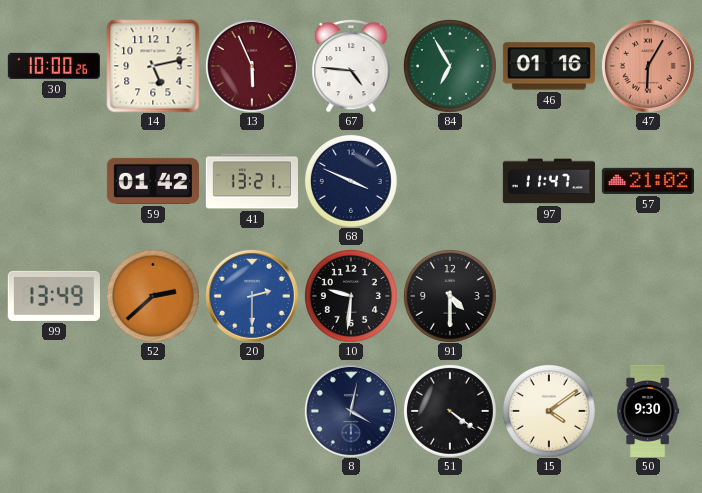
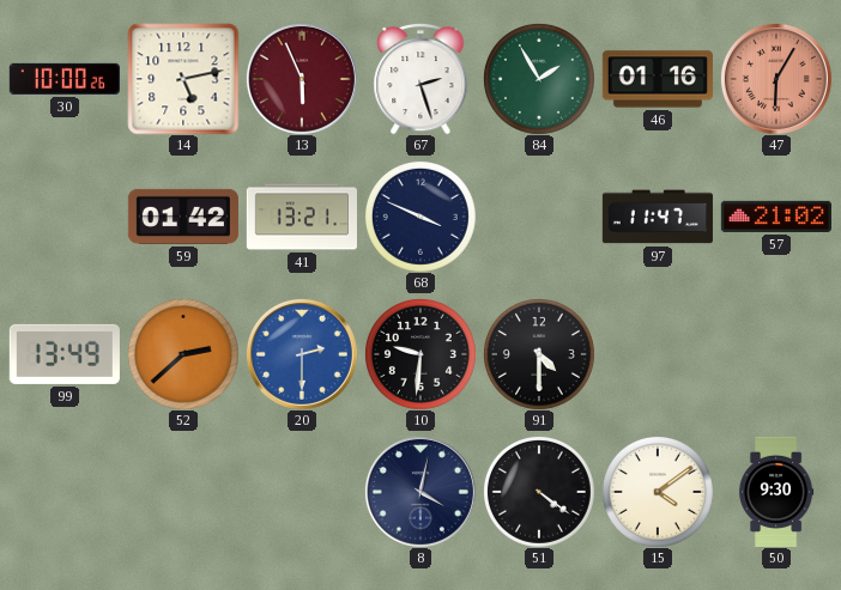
67: 4:46 -> 2:27 (421, 79)
84: 6:55 -> 1:55 (539, 79)
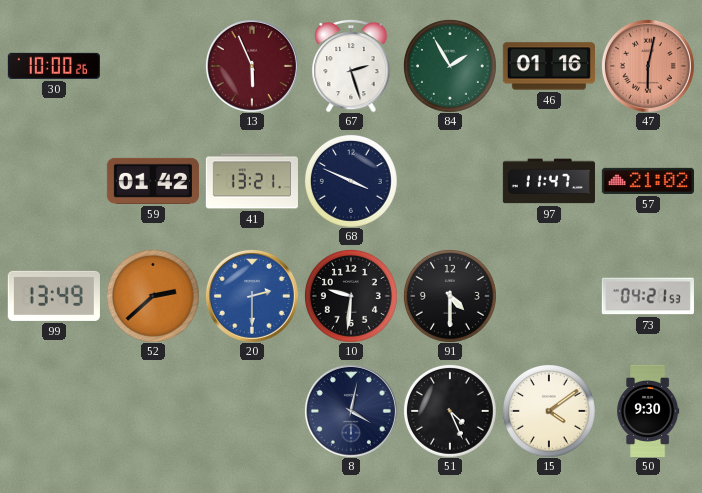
14: 5:13 -> none (183, 79)
47: 6:05 -> 6:02 (648, 66)
73: none -> 04:21 (648, 296)
51: 4:21 -> 4:26 (450, 411)
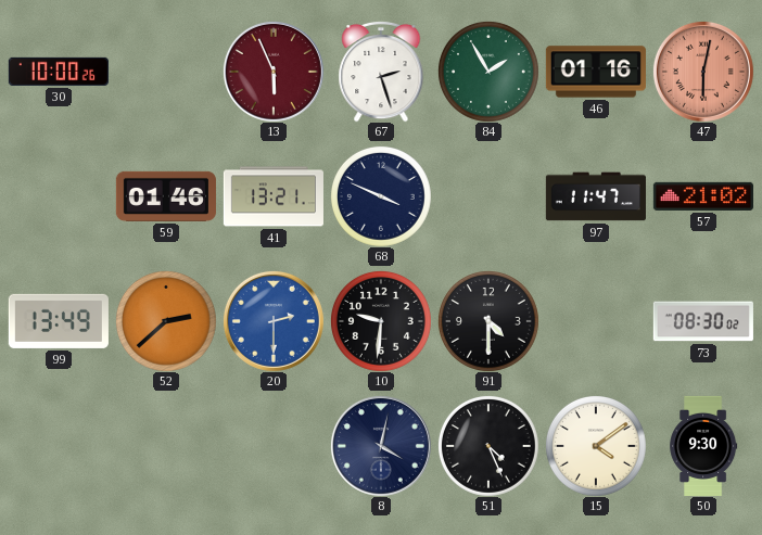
59: 01:42 -> 01:46 (166, 196)
73: 04:21 -> 08:30 (703, 321)
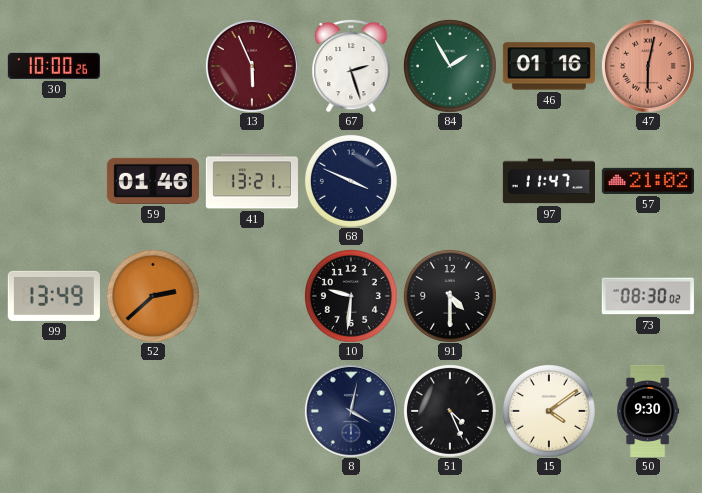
20: 2:30 -> none (274, 321)
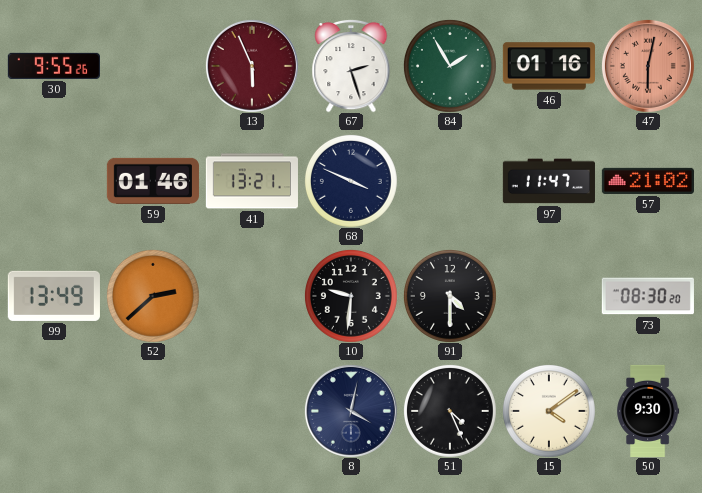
30: 10:00 -> 9:55 (54, 66)
73: 08:30:02 -> 08:30:20 (648, 296)
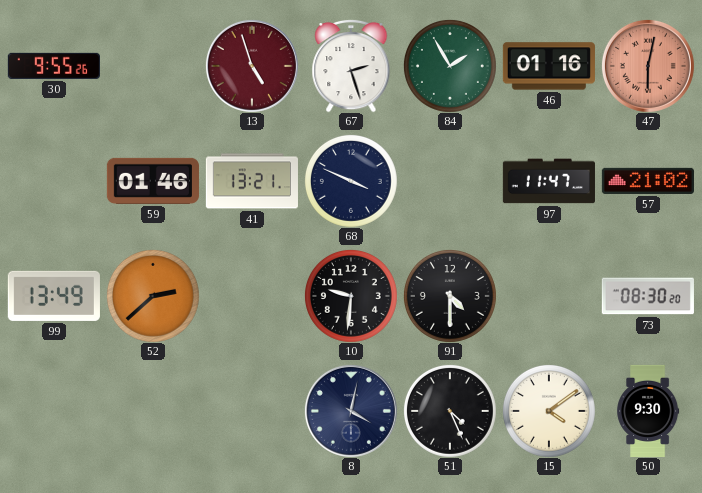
13: 5:56 -> 4:57 (252, 66)
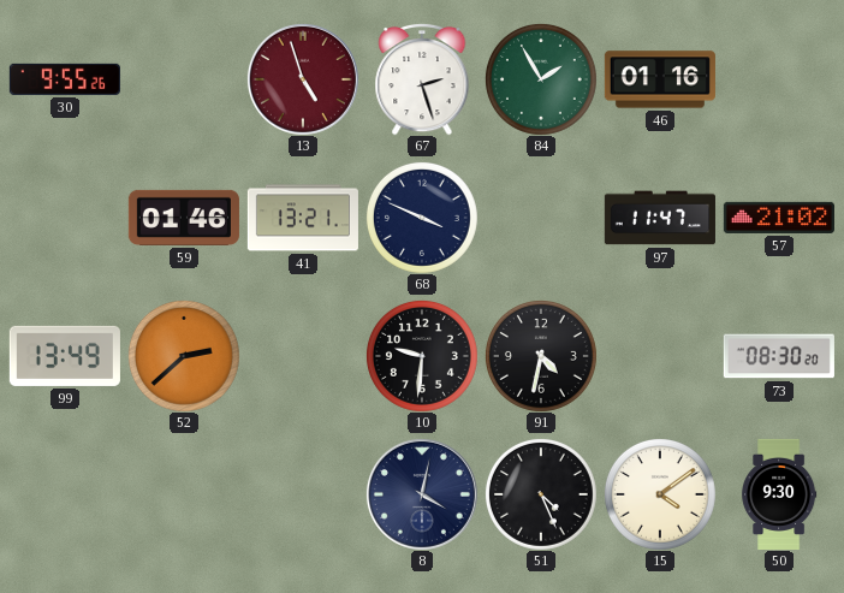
47: 6:02 -> none (648, 66)
91: 4:30 -> 4:32 (541, 356)
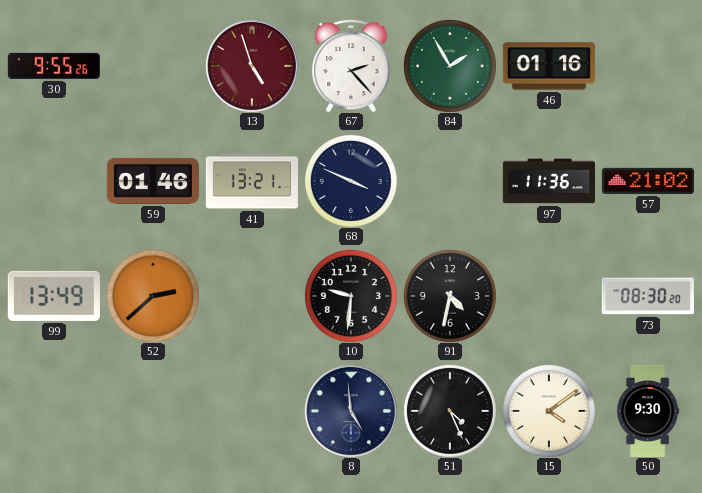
67: 2:27 -> 2:23 (351, 66)
97: 11:47 -> 11:36 (549, 181)
8: 4:02 -> 4:59 (351, 411)
